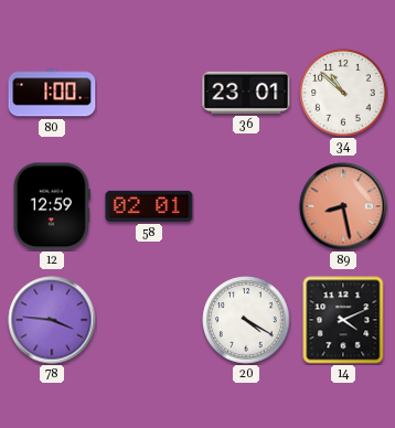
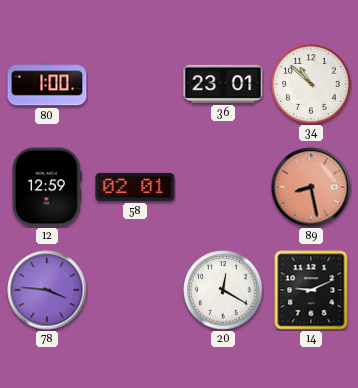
20: 4:20 -> 12:20 (223, 290)
14: 4:11 -> 9:11 (311, 290)
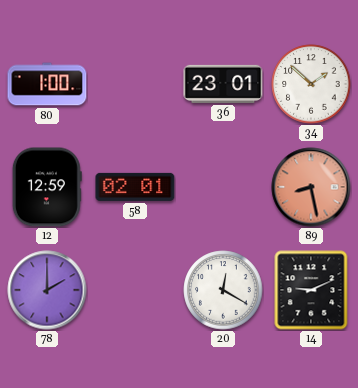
34: 10:52 -> 1:52 (311, 84)
78: 3:46 -> 2:00 (47, 290)
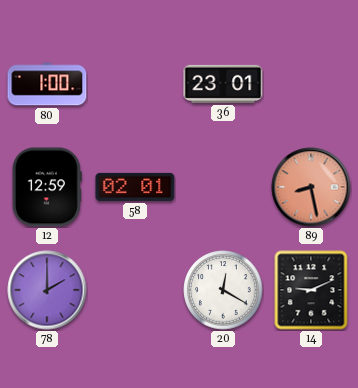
34: 1:52 -> none (311, 84)
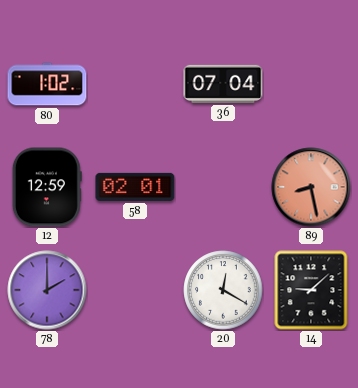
80: 1:00 -> 1:02 (47, 84)
36: 23:01 -> 07:04 (223, 84)
14: 9:11 -> 9:08 (311, 290)
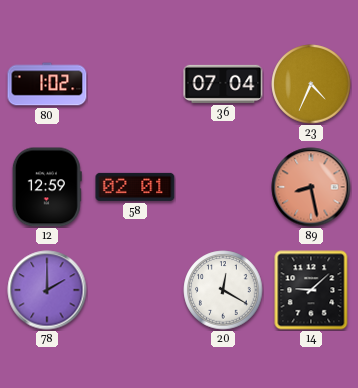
23: none -> 4:34 (311, 84)
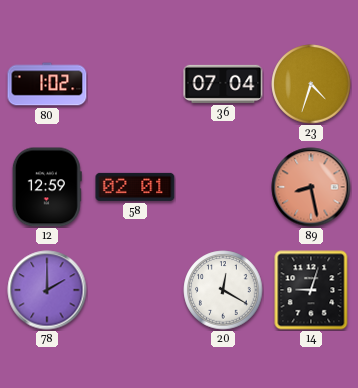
23: 4:34 -> 4:33 (311, 84)
14: 9:08 -> 9:03 (311, 290)
